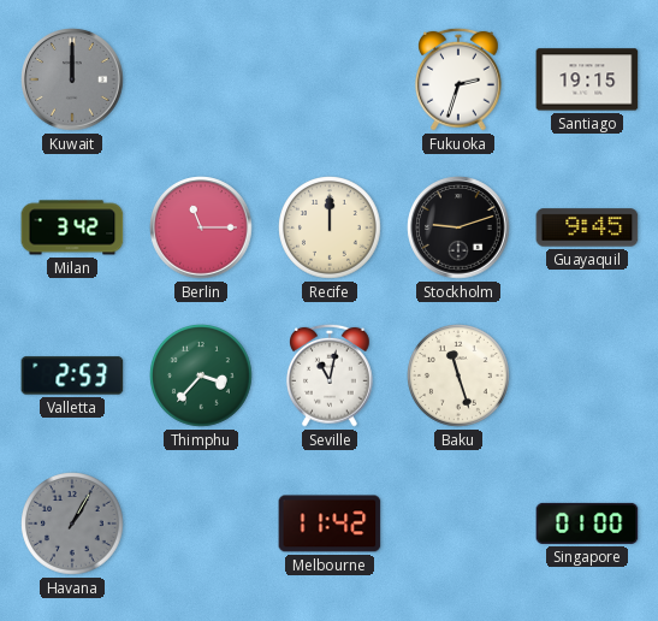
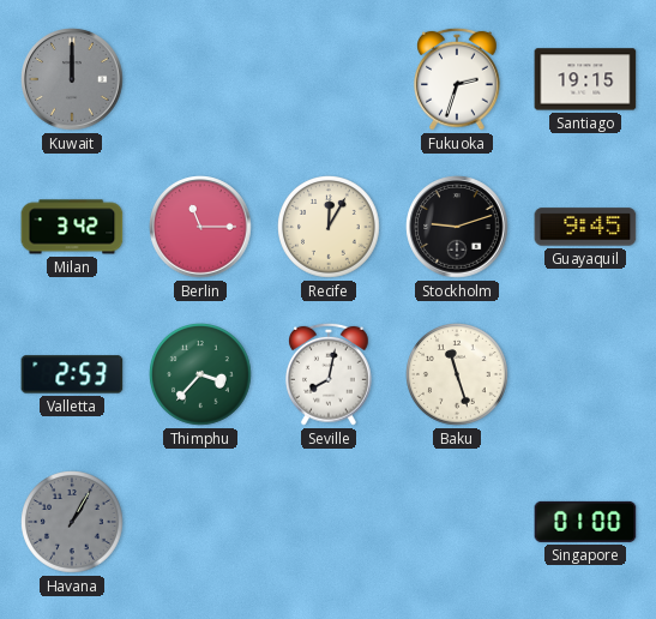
Recife: 12:00 -> 12:05 (330, 228)
Seville: 11:02 -> 8:02 (330, 374)
Melbourne: 11:42 -> none (330, 524)
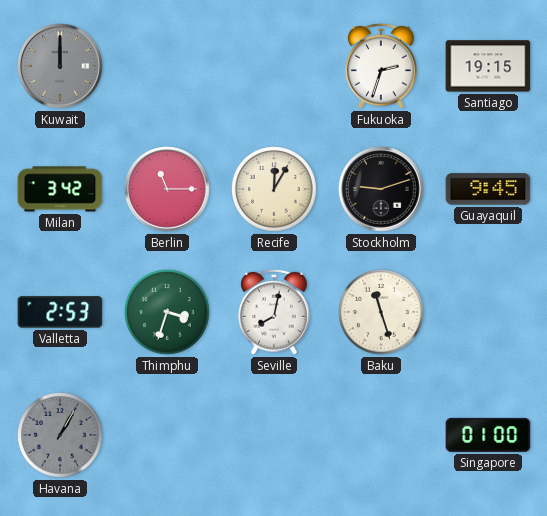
Thimphu: 3:37 -> 3:33 (168, 313)
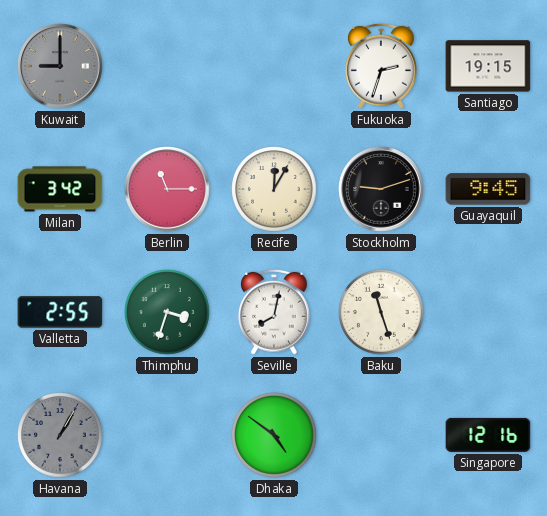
Kuwait: 12:00 -> 9:00 (60, 66)
Valletta: 2:53 -> 2:55 (60, 312)
Dhaka: none -> 4:51 (275, 436)
Singapore: 01:00 -> 12:16 (488, 435)
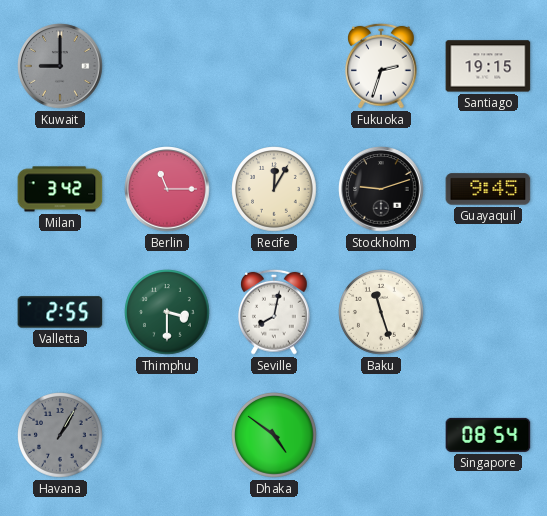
Thimphu: 3:33 -> 3:30 (168, 313)
Singapore: 12:16 -> 08:54 (488, 435)
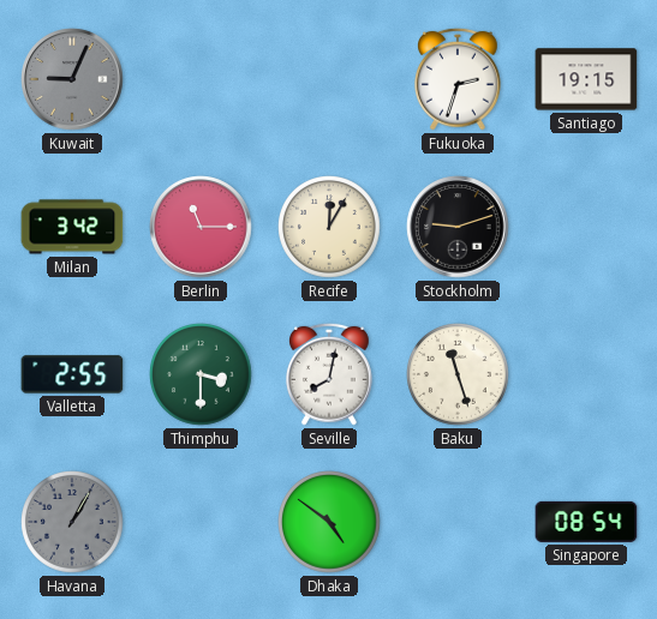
Kuwait: 9:00 -> 9:04 (72, 79)
Guayaquil: 9:45 -> none (488, 189)
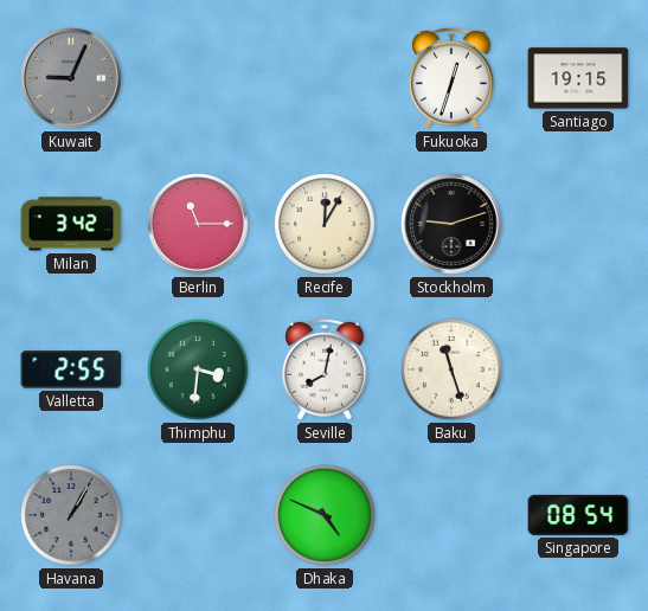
Fukuoka: 2:33 -> 12:33 (453, 78)
Thimphu: 3:30 -> 3:31 (199, 371)
Dhaka: 4:51 -> 4:49 (326, 516)
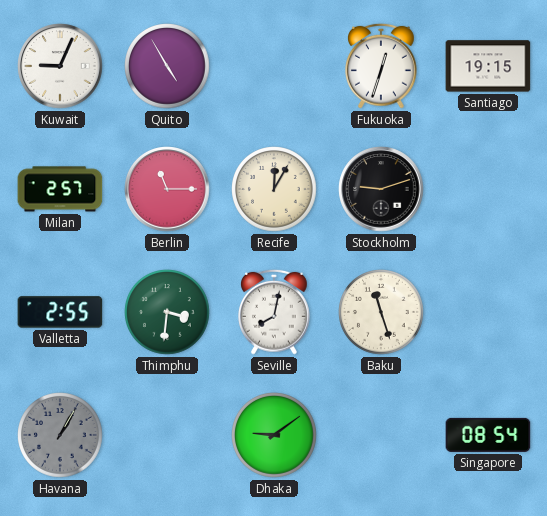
Kuwait dial: grey -> white (60, 66)
Quito: none -> 4:55 (168, 67)
Milan: 3:42 -> 2:57 (60, 189)
Dhaka: 4:49 -> 9:09 (275, 436)
